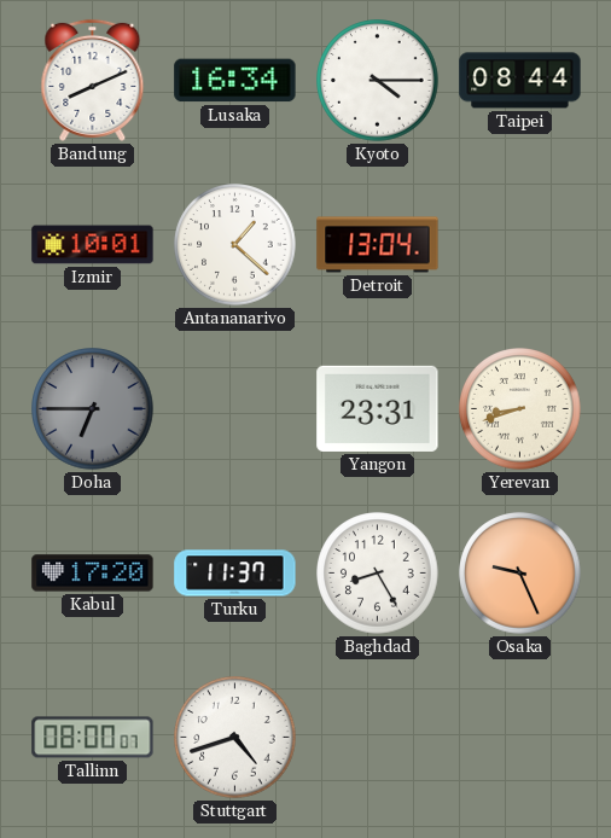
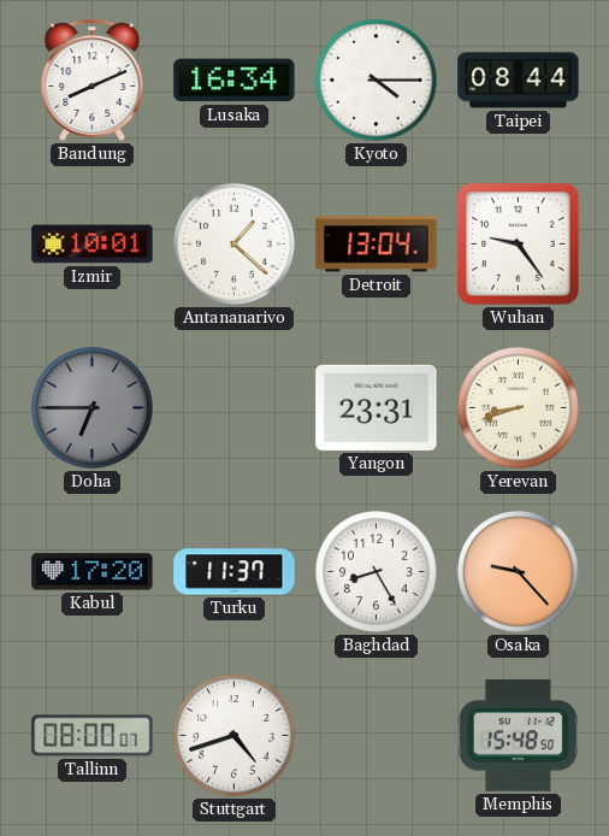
Wuhan: none -> 9:24 (519, 245)
Osaka: 9:26 -> 9:23 (519, 572)
Memphis: none -> 15:48 (518, 736)
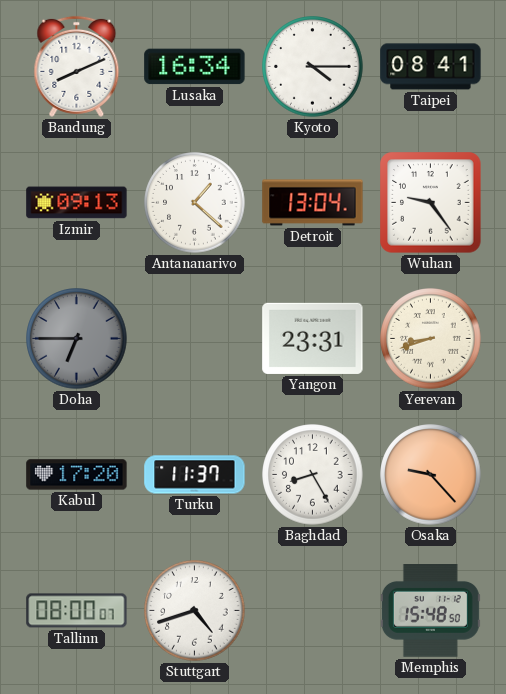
Taipei: 08:44 -> 08:41 (431, 67)
Izmir: 10:01 -> 09:13 (77, 203)
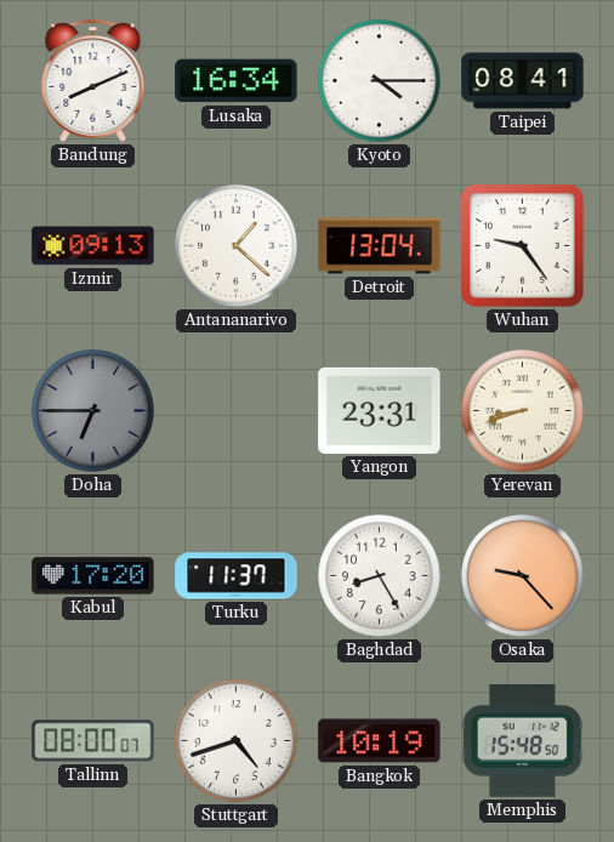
Bangkok: none -> 10:19 (380, 741)
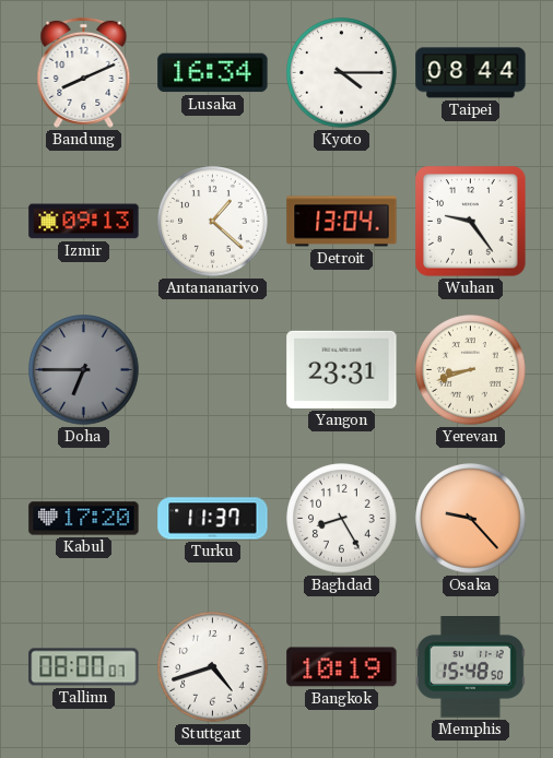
Taipei: 08:41 -> 08:44 (471, 73)
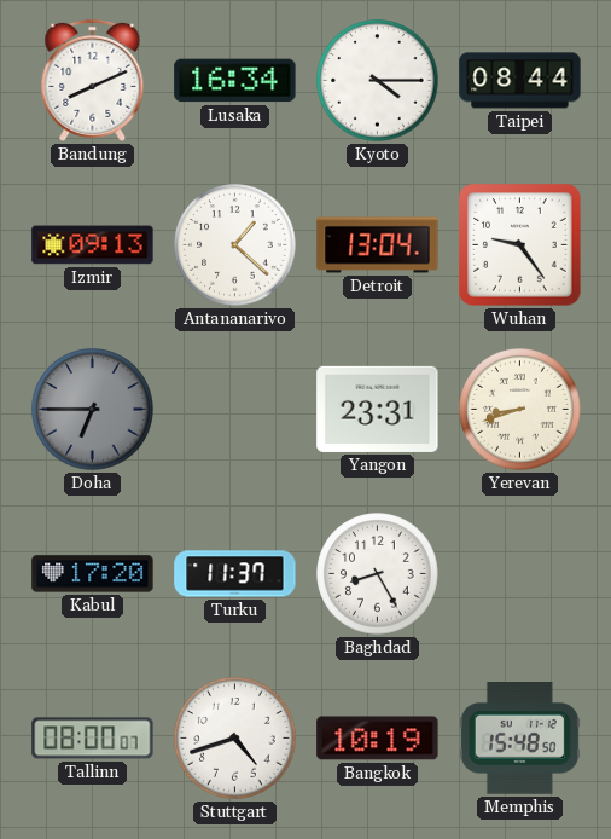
Osaka: 9:23 -> none (471, 519)
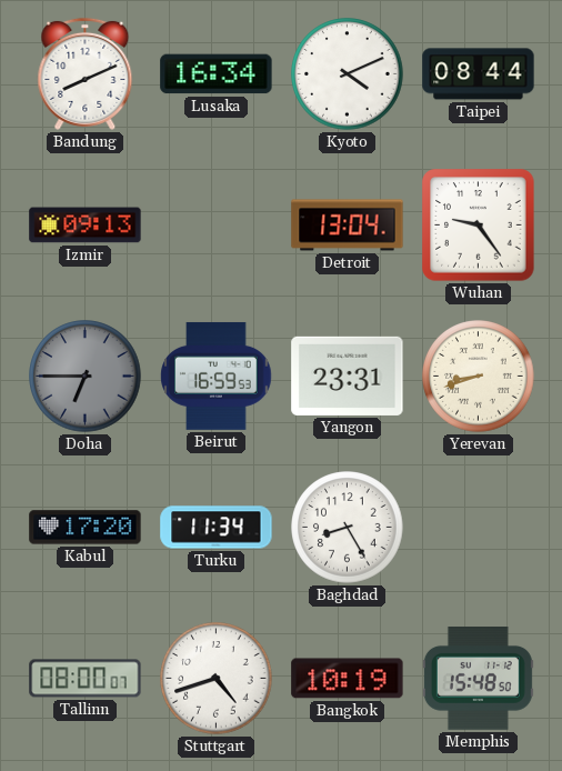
Kyoto: 4:15 -> 4:11 (348, 74)
Antananarivo: 1:22 -> none (235, 245)
Beirut: none -> 16:59 (217, 376)
Turku: 11:37 -> 11:34 (217, 528)
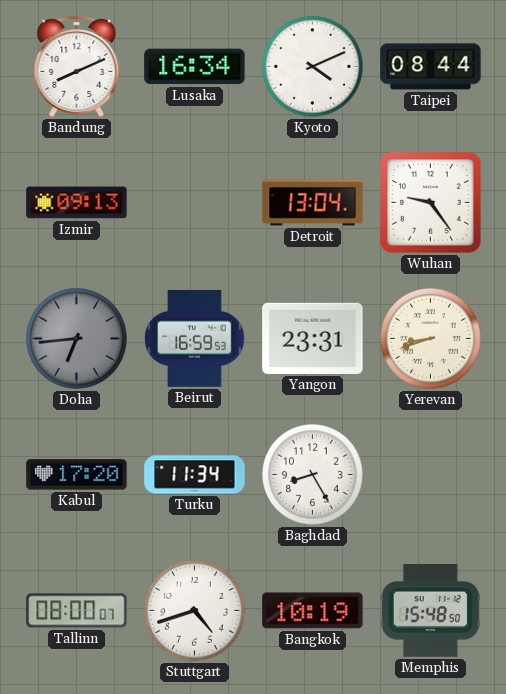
Doha: 6:45 -> 6:44 (77, 339)
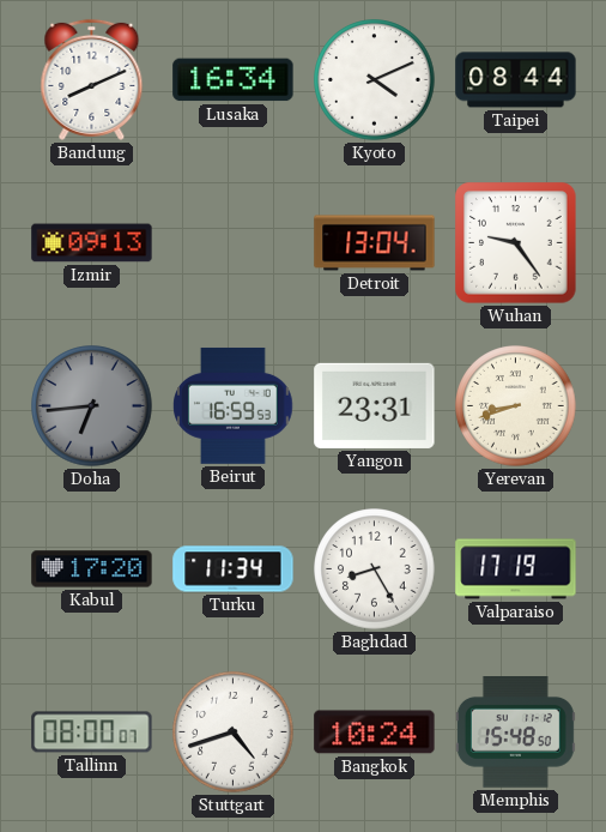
Valparaiso: none -> 17:19 (516, 569)
Bangkok: 10:19 -> 10:24 (375, 732)
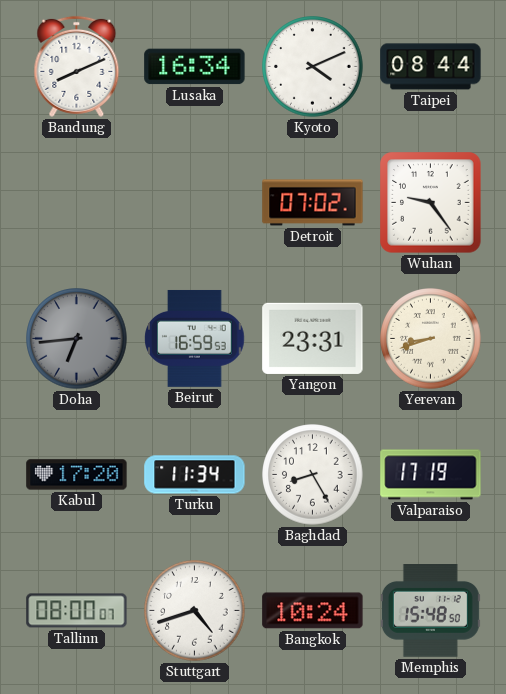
Izmir: 09:13 -> none (92, 243)
Detroit: 13:04 -> 07:02 (313, 203)
